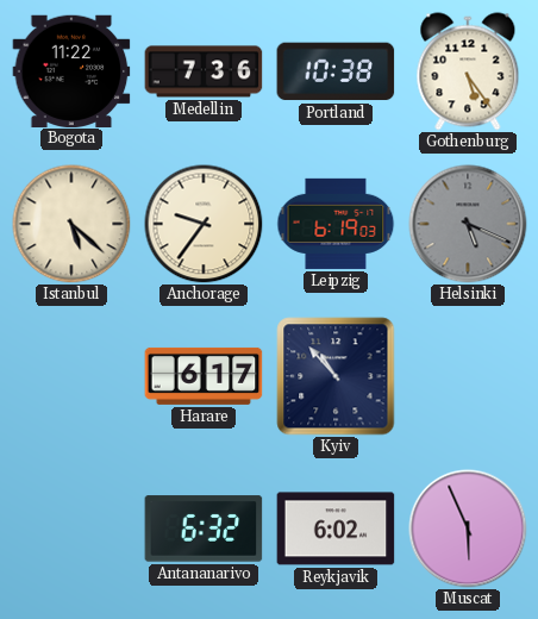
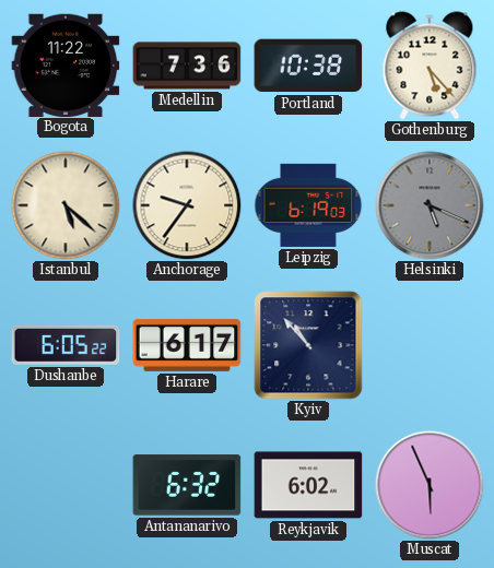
Gothenburg: 5:24 -> 5:23 (430, 66)
Dushanbe: none -> 6:05 (66, 345)
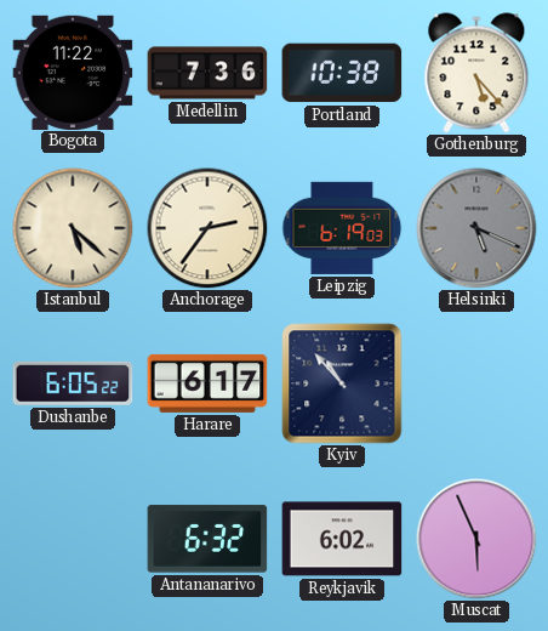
Anchorage: 9:36 -> 2:36 (207, 228)
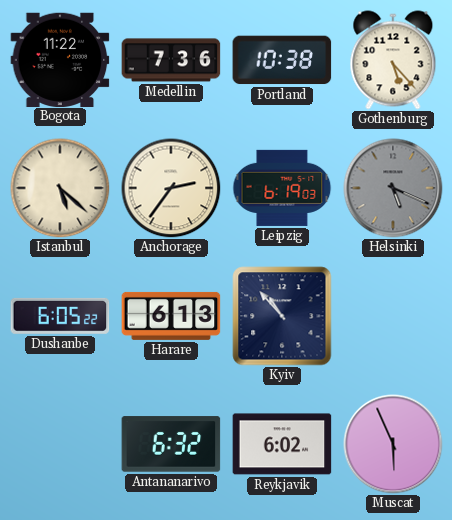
Harare: 6:17 -> 6:13 (171, 316)
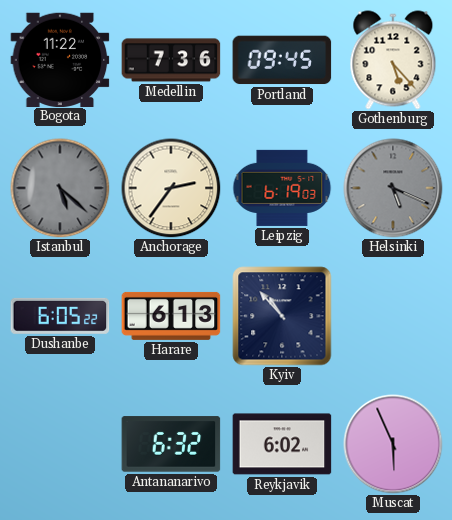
Portland: 10:38 -> 09:45 (282, 60)
Istanbul dial: cream -> grey (60, 188)
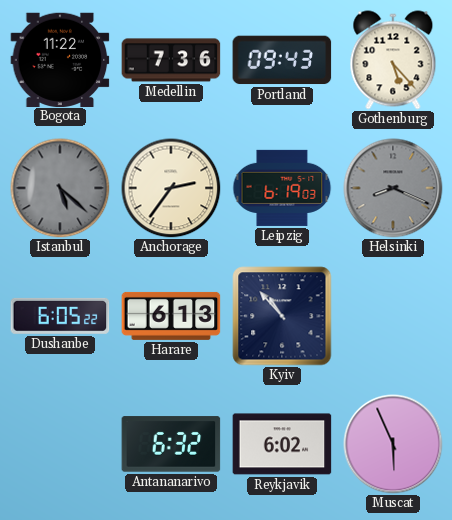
Portland: 09:45 -> 09:43 (282, 60)
Helsinki: 5:19 -> 8:19 (393, 188)
